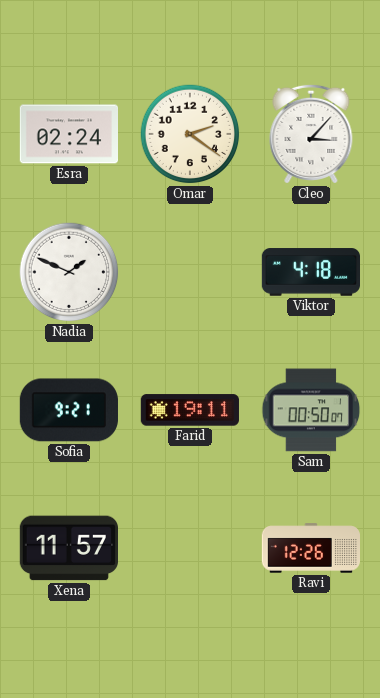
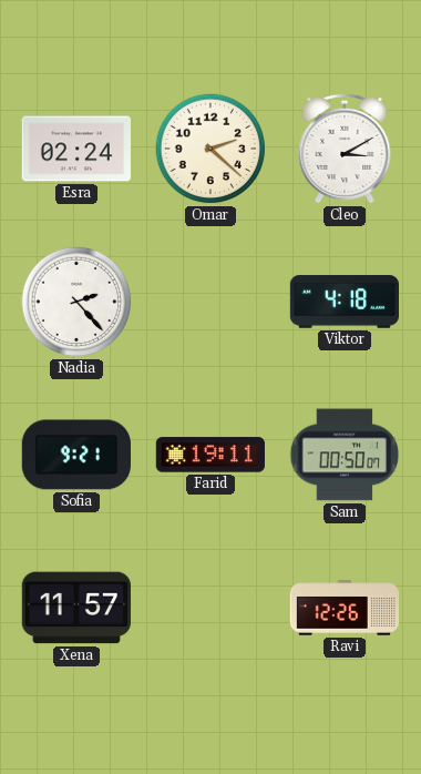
Omar: 2:21 -> 2:22 (210, 149)
Cleo: 3:07 -> 3:10 (345, 149)
Nadia: 1:49 -> 2:23 (76, 302)
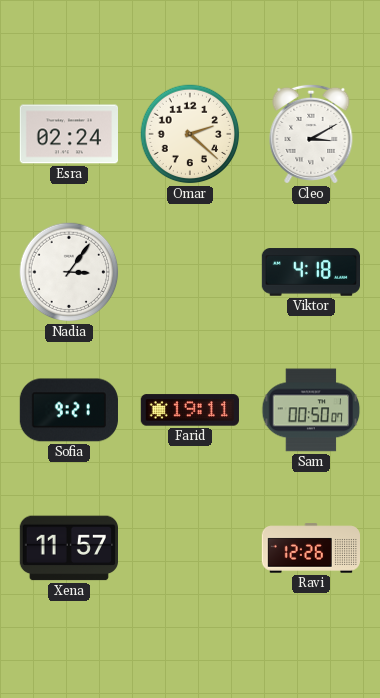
Nadia: 2:23 -> 3:06 (69, 272)
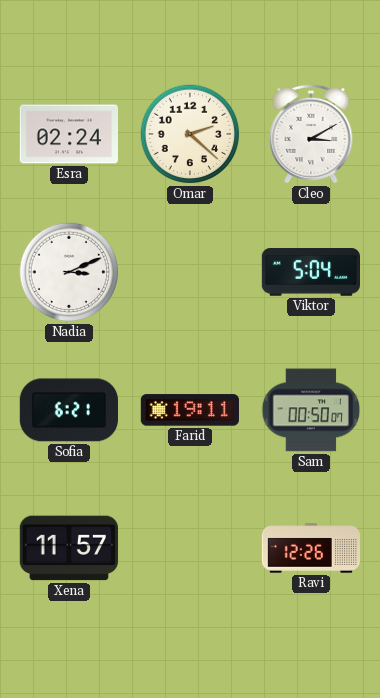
Nadia: 3:06 -> 3:11 (69, 272)
Viktor: 4:18 -> 5:04 (310, 272)
Sofia: 9:21 -> 6:21 (69, 410)
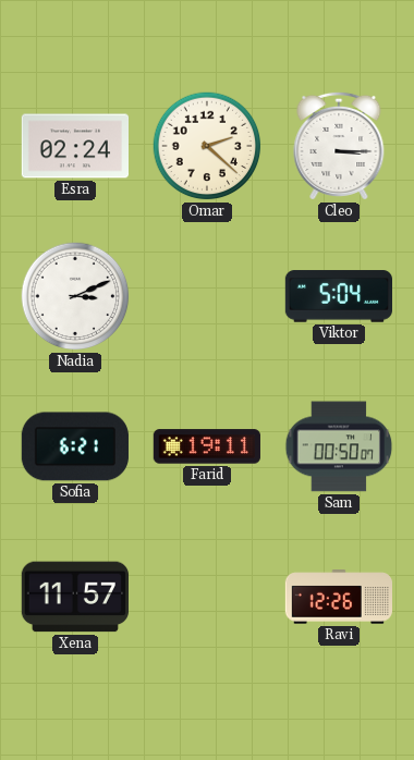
Cleo: 3:10 -> 3:15 (339, 146)
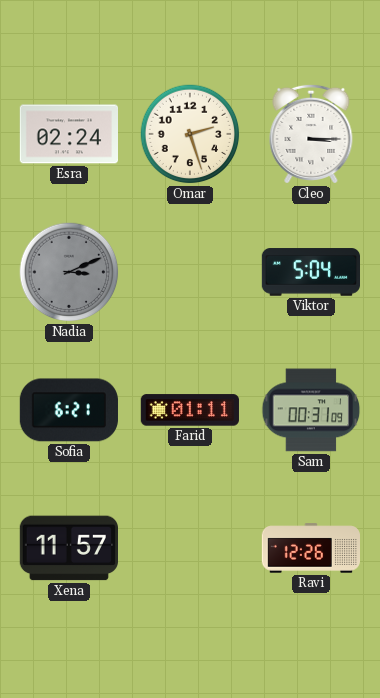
Omar: 2:22 -> 2:27 (190, 134)
Nadia dial: white -> grey (69, 272)
Farid: 19:11 -> 01:11 (190, 410)
Sam: 00:50 -> 00:31 (311, 410)
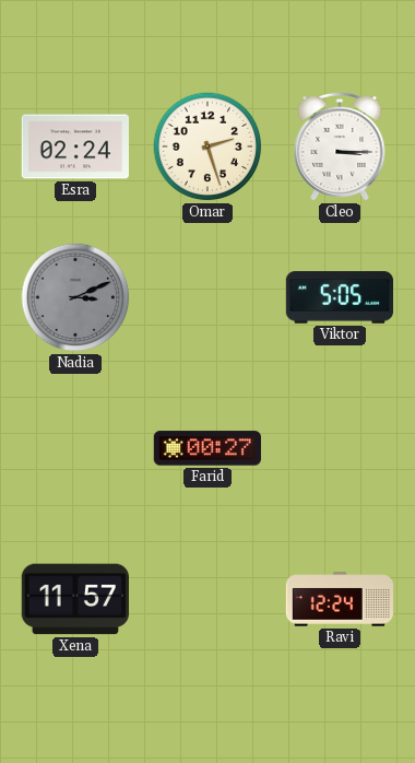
Viktor: 5:04 -> 5:05 (339, 297)
Sofia: 6:21 -> none (69, 410)
Farid: 01:11 -> 00:27 (207, 448)
Sam: 00:31 -> none (311, 410)
Ravi: 12:26 -> 12:24 (339, 599)
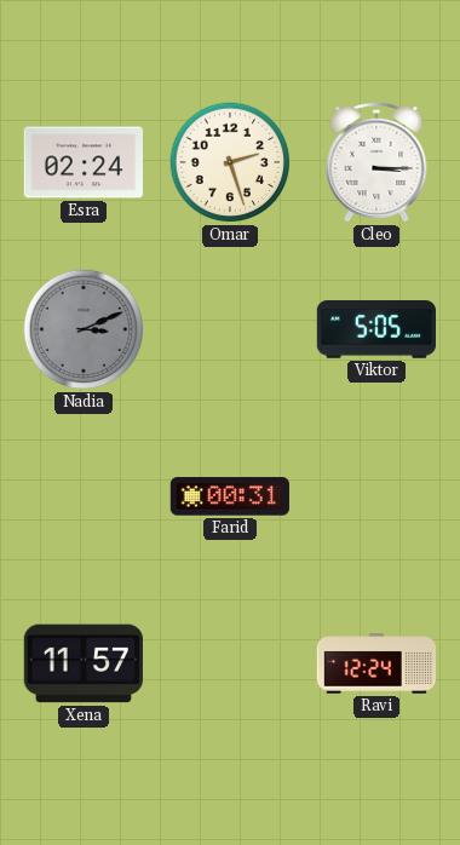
Farid: 00:27 -> 00:31 (230, 496)
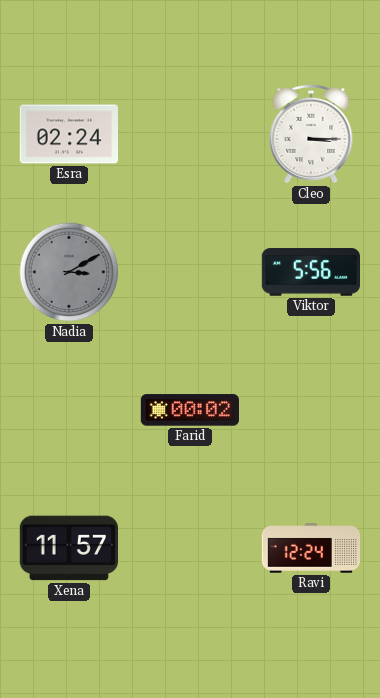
Omar: 2:27 -> none (230, 162)
Nadia: 3:11 -> 3:10 (69, 272)
Viktor: 5:05 -> 5:56 (310, 272)
Farid: 00:31 -> 00:02 (190, 410)
